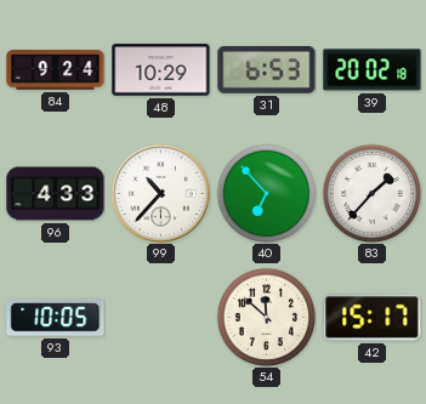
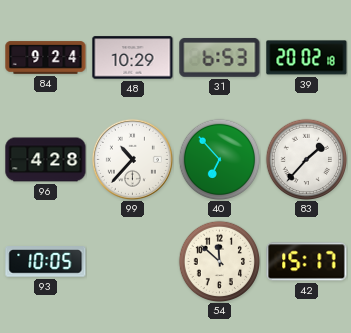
96: 4:33 -> 4:28 (46, 160)
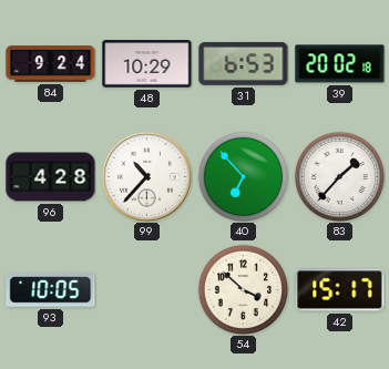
54: 11:52 -> 3:52 (243, 289)
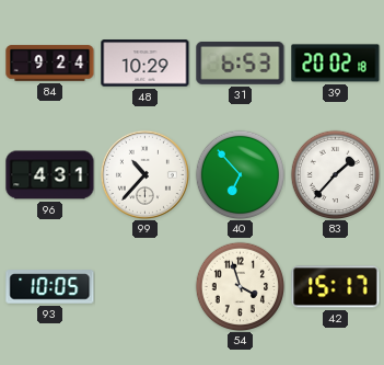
96: 4:28 -> 4:31 (50, 175)
54: 3:52 -> 3:57 (240, 286)
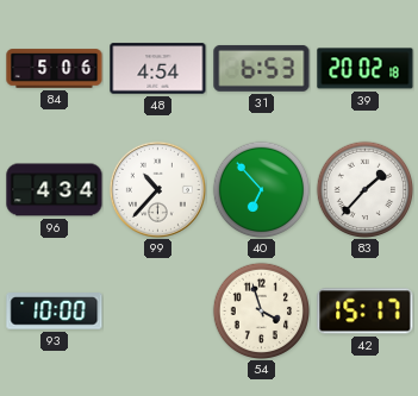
84: 9:24 -> 5:06 (55, 69)
48: 10:29 -> 4:54 (158, 69)
96: 4:31 -> 4:34 (55, 190)
93: 10:05 -> 10:00 (55, 312)
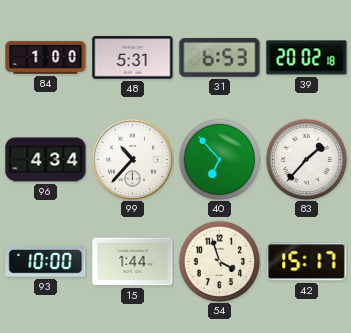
84: 5:06 -> 1:00 (46, 58)
48: 4:54 -> 5:31 (133, 58)
15: none -> 1:44 (133, 262)
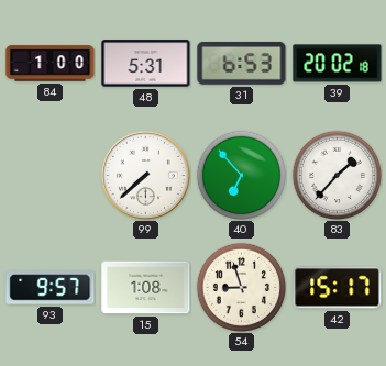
96: 4:34 -> none (46, 160)
99: 10:37 -> 7:38 (145, 175)
93: 10:00 -> 9:57 (51, 288)
15: 1:44 -> 1:08 (146, 288)
54: 3:57 -> 8:57 (241, 287)
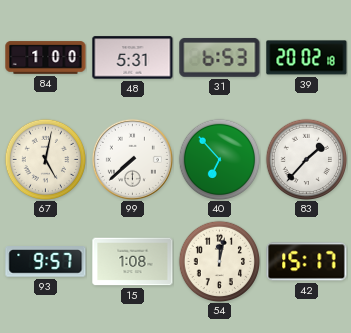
67: none -> 5:02 (45, 159)
54: 8:57 -> 12:02 (219, 261)
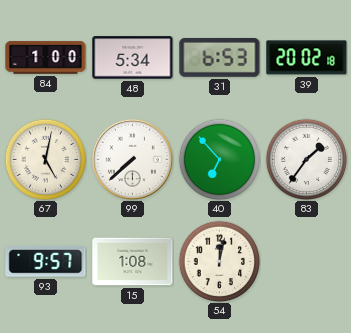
48: 5:31 -> 5:34 (133, 58)
83: 1:37 -> 1:36 (306, 159)
42: 15:17 -> none (307, 262)
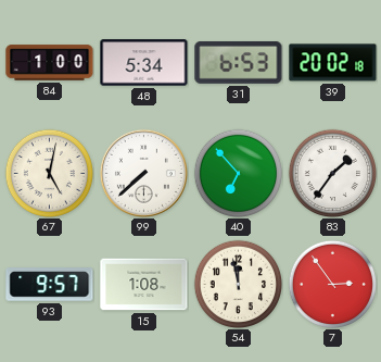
54: 12:02 -> 11:58 (238, 284)
7: none -> 2:54 (332, 284)
